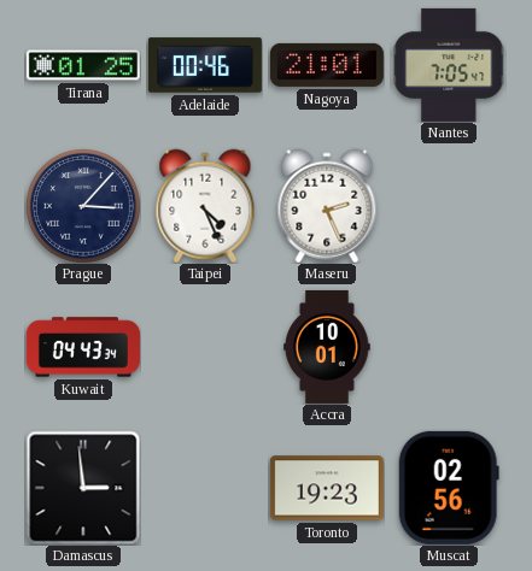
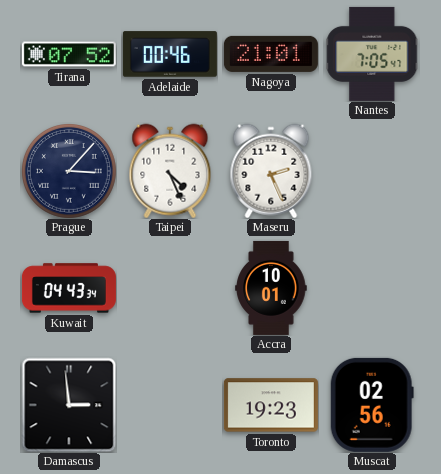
Tirana: 01:25 -> 07:52 (69, 54)
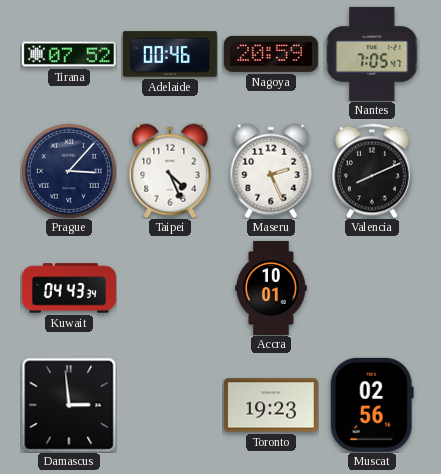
Nagoya: 21:01 -> 20:59 (271, 54)
Valencia: none -> 8:11 (373, 171)
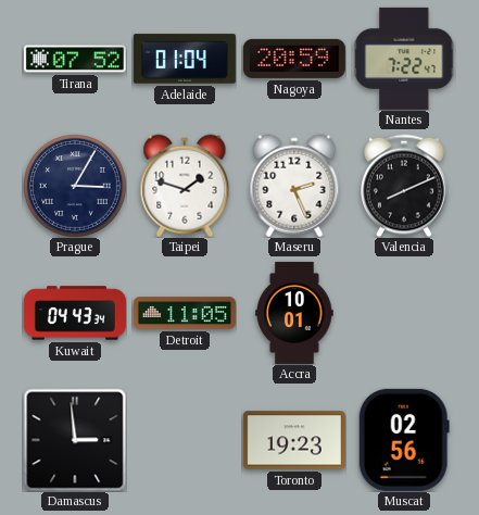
Adelaide: 00:46 -> 01:04 (185, 59)
Nantes: 7:05 -> 7:22 (404, 59)
Prague: 3:07 -> 3:05 (75, 186)
Taipei: 4:26 -> 1:48 (185, 186)
Detroit: none -> 11:05 (185, 313)
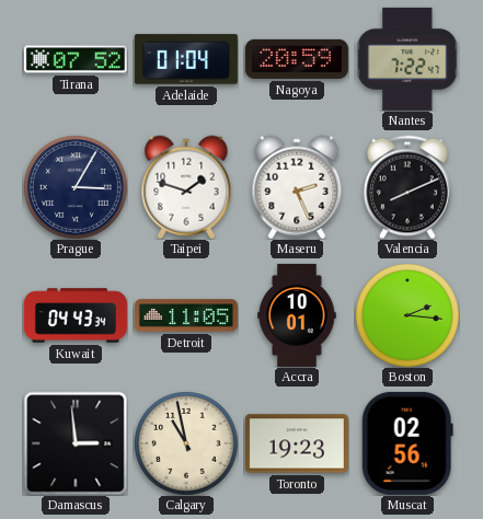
Boston: none -> 2:16 (407, 315)
Calgary: none -> 10:58 (186, 443)
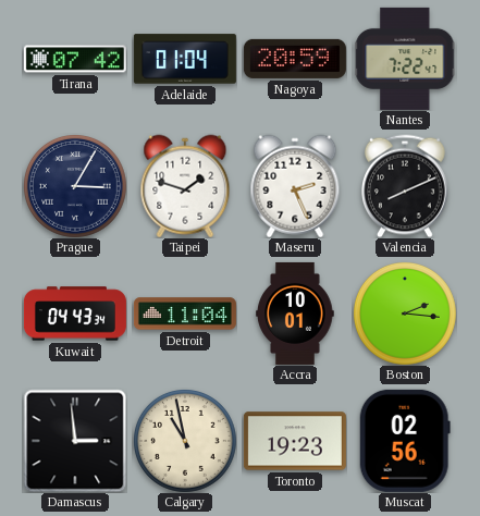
Tirana: 07:52 -> 07:42 (75, 59)
Detroit: 11:05 -> 11:04 (185, 314)
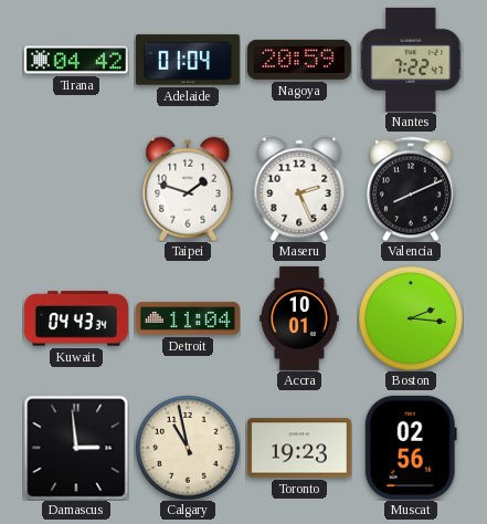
Tirana: 07:42 -> 04:42 (76, 60)
Prague: 3:05 -> none (75, 186)
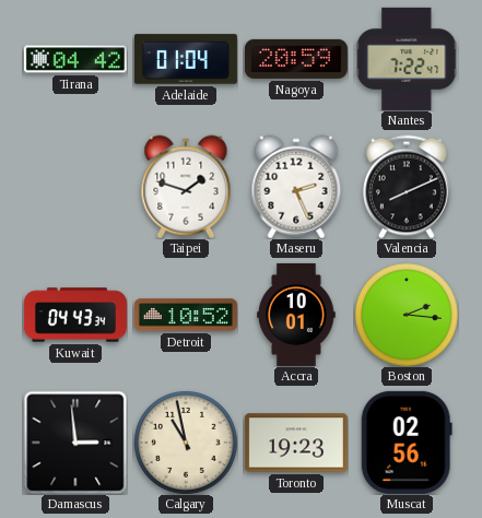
Detroit: 11:04 -> 10:52 (186, 315)
